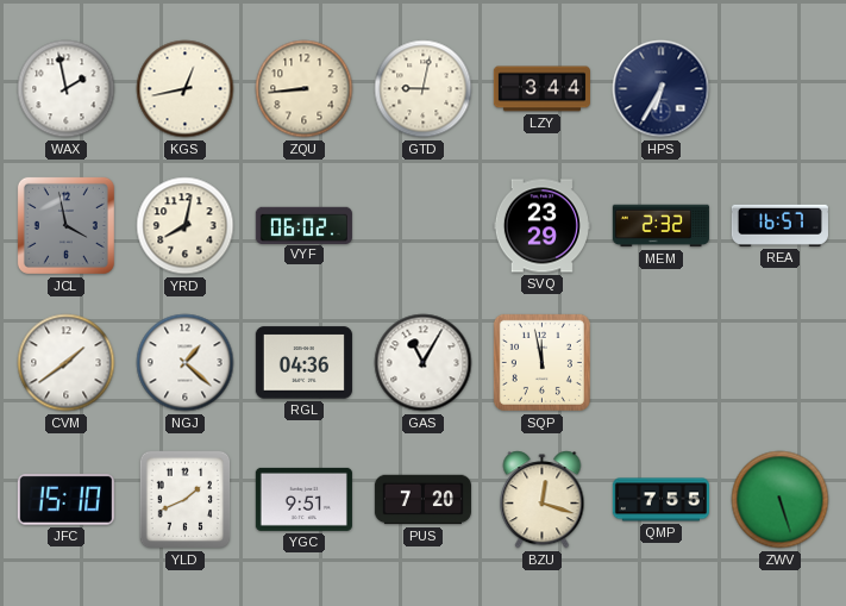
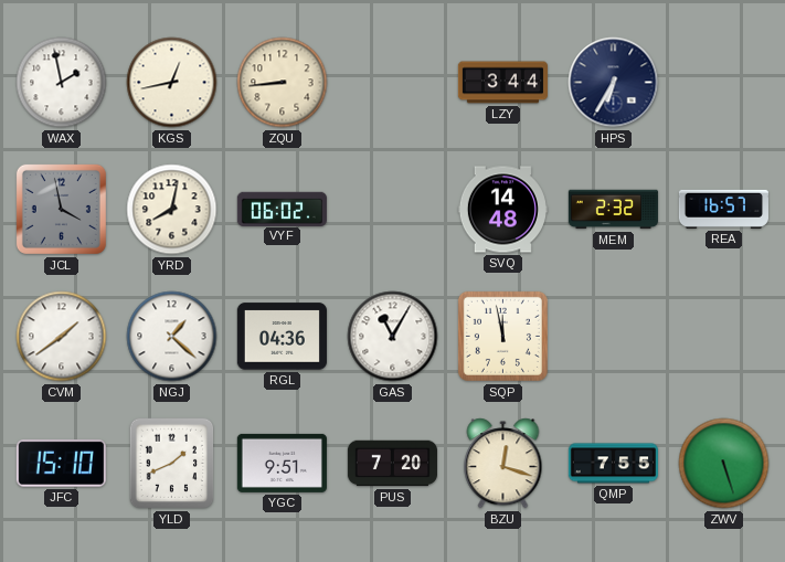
GTD: 9:02 -> none (424, 89)
SVQ: 23:29 -> 14:48 (502, 210)
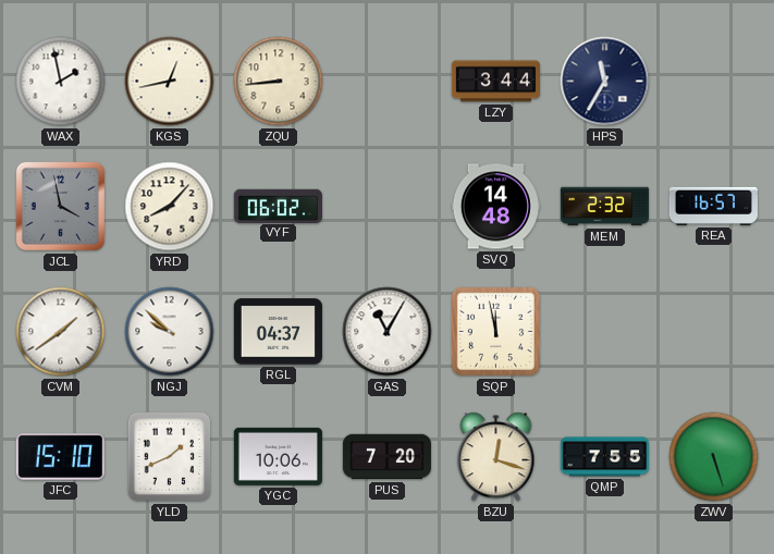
HPS: 6:35 -> 11:35 (605, 82)
YRD: 8:02 -> 8:07 (170, 207)
NGJ: 1:22 -> 9:52 (170, 332)
RGL: 04:36 -> 04:37 (278, 332)
YGC: 9:51 -> 10:06 (278, 456)
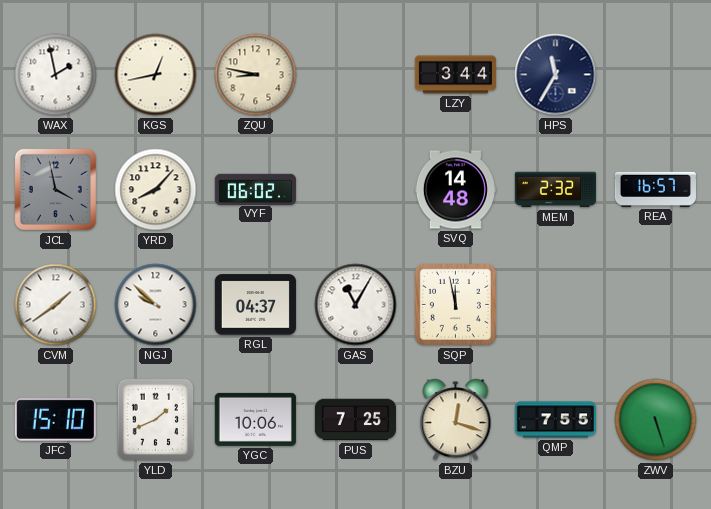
ZQU: 8:44 -> 8:47 (256, 75)
PUS: 7:20 -> 7:25 (355, 420)
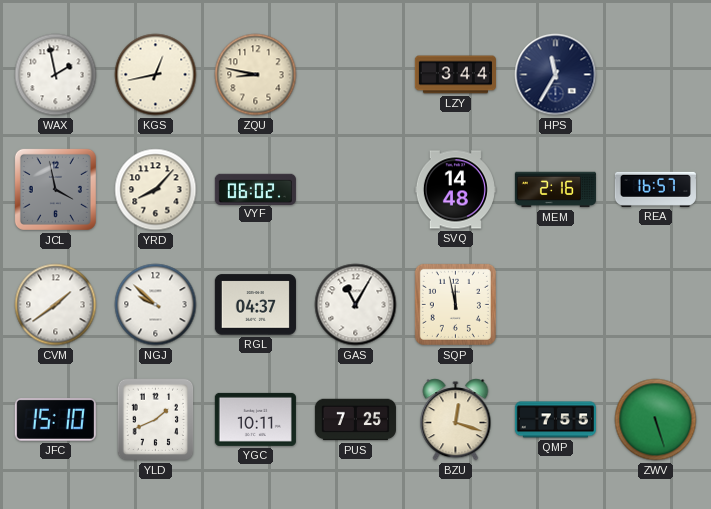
MEM: 2:32 -> 2:16 (555, 190)
YGC: 10:06 -> 10:11 (255, 419)
